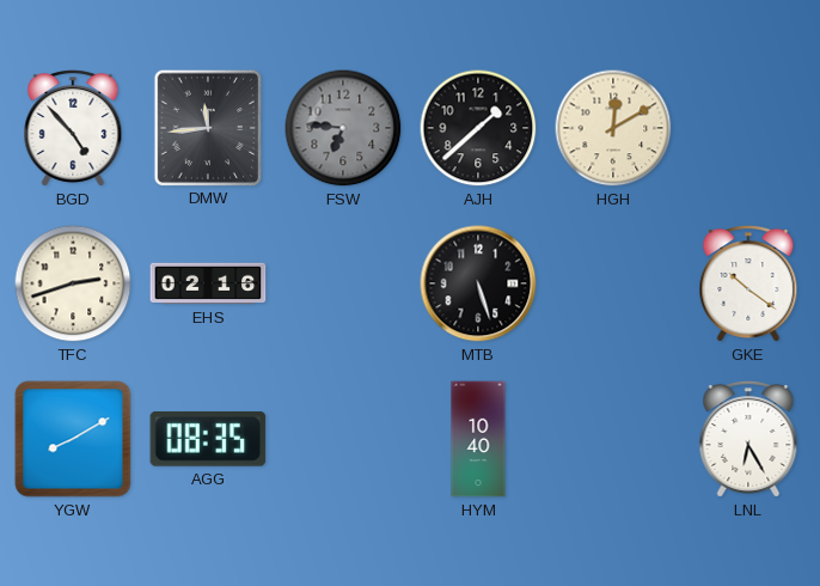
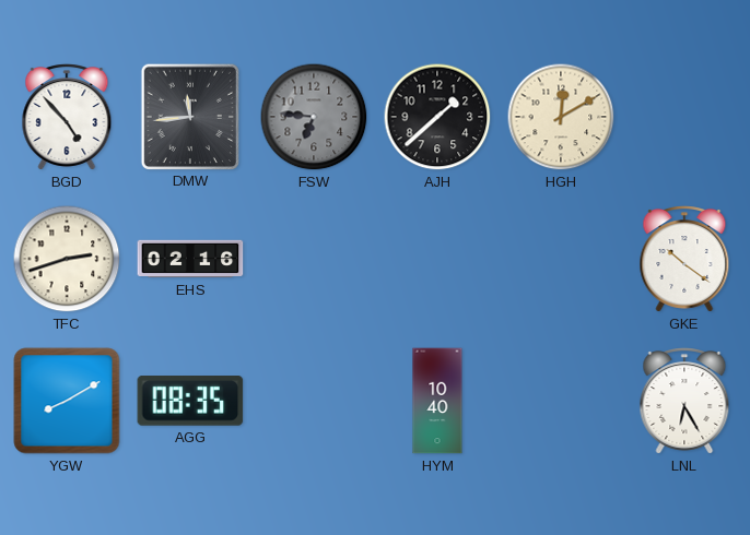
MTB: 5:27 -> none (478, 283)
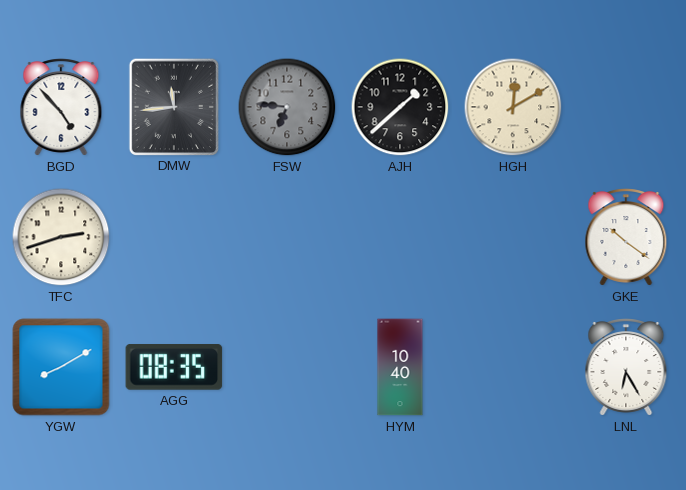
EHS: 02:16 -> none (190, 259)
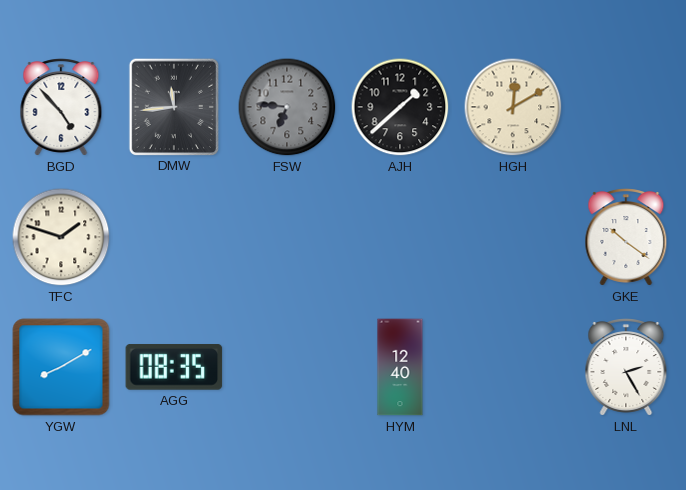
TFC: 2:42 -> 1:48 (61, 237)
HYM: 10:40 -> 12:40 (400, 367)
LNL: 6:25 -> 2:25 (626, 367)
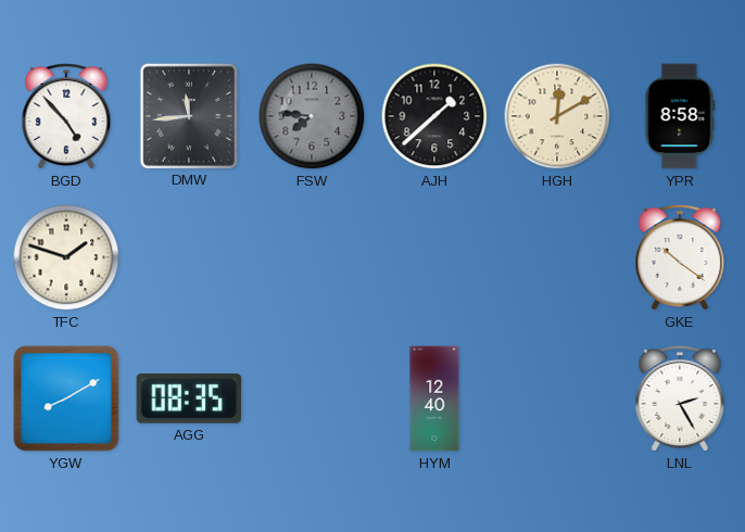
FSW: 6:46 -> 7:46 (312, 116)
YPR: none -> 8:58 (680, 116)
